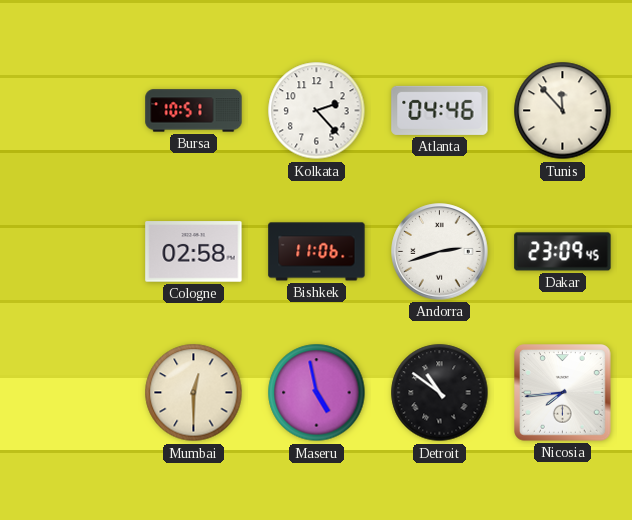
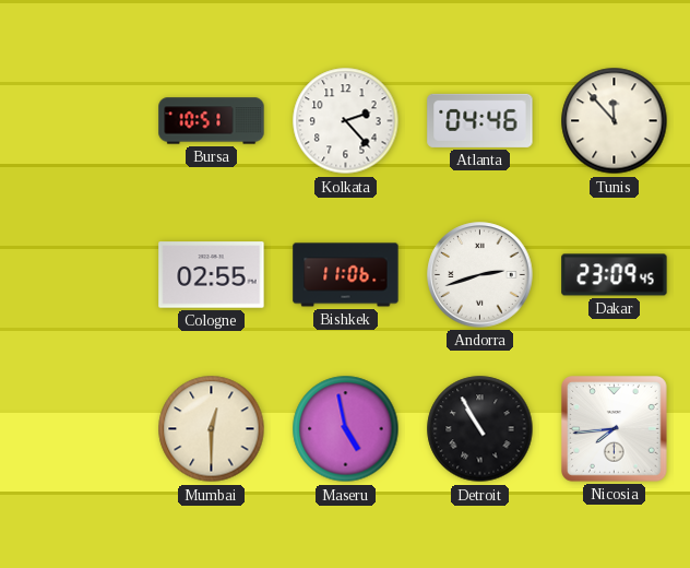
Cologne: 02:58 -> 02:55 (212, 275)
Detroit: 10:51 -> 10:55 (480, 429)
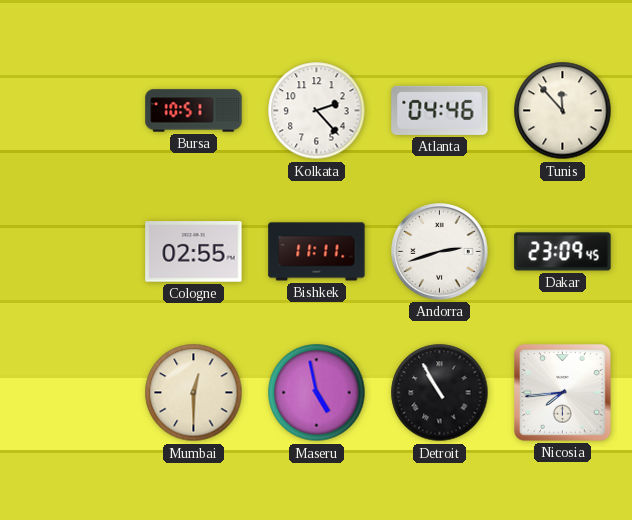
Bishkek: 11:06 -> 11:11 (317, 252)
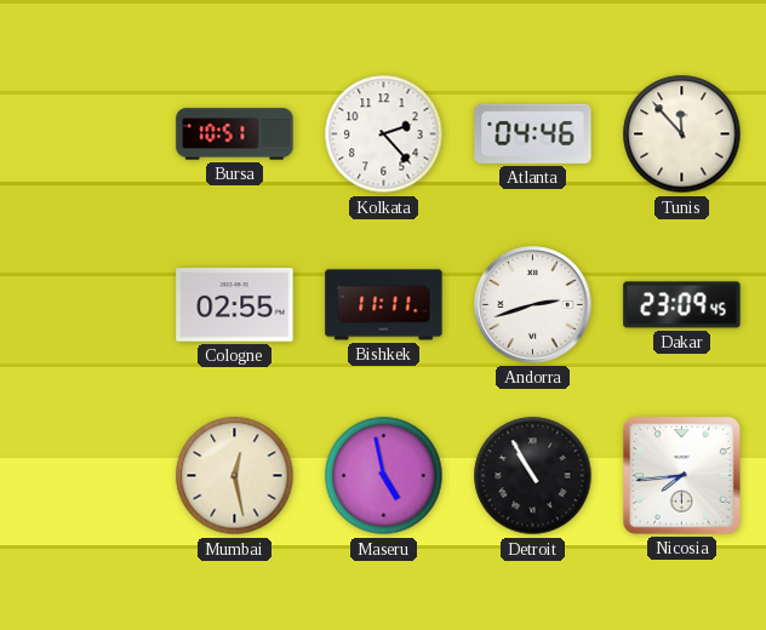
Mumbai: 12:30 -> 12:28 (235, 476)
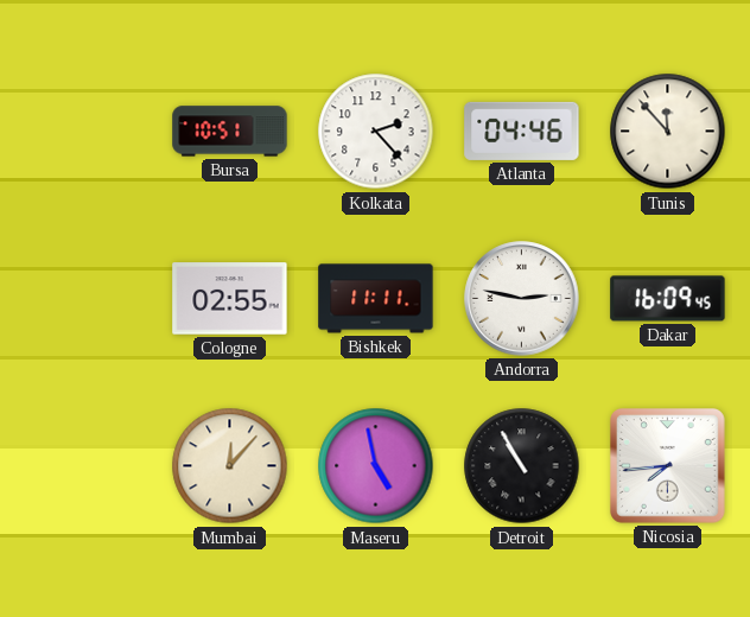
Andorra: 2:42 -> 2:47 (522, 299)
Dakar: 23:09 -> 16:09 (668, 299)
Mumbai: 12:28 -> 12:07 (230, 466)
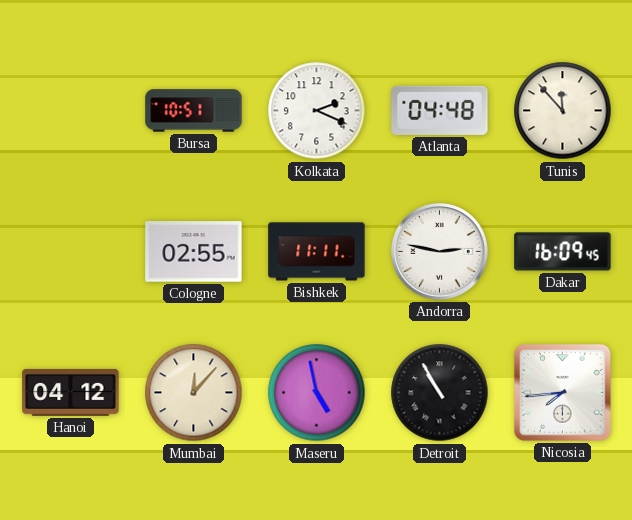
Kolkata: 2:23 -> 2:19 (317, 111)
Atlanta: 04:46 -> 04:48 (440, 110)
Hanoi: none -> 04:12 (71, 392)
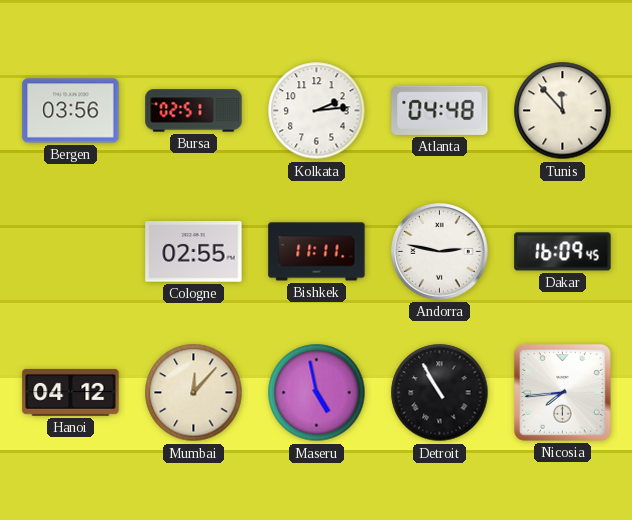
Bergen: none -> 03:56 (71, 111)
Bursa: 10:51 -> 02:51 (194, 111)
Kolkata: 2:19 -> 2:14 (317, 111)
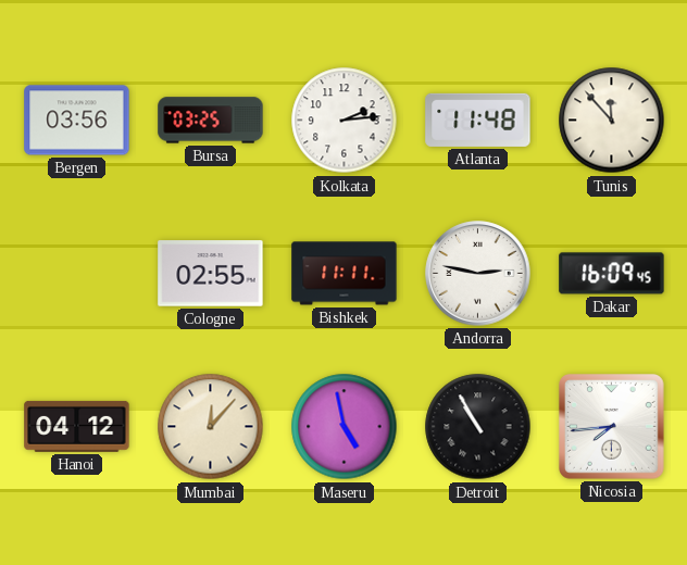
Bursa: 02:51 -> 03:25 (211, 121)
Atlanta: 04:48 -> 11:48 (478, 120)
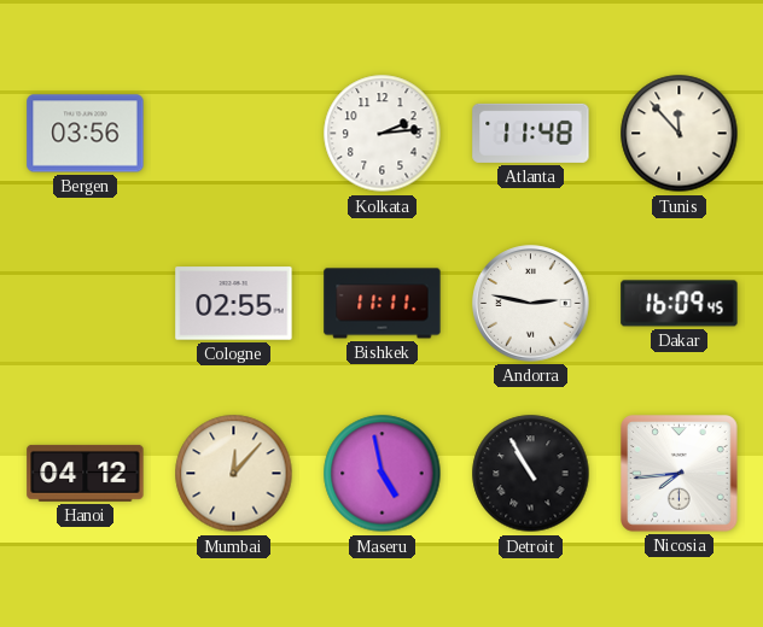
Bursa: 03:25 -> none (211, 121)
